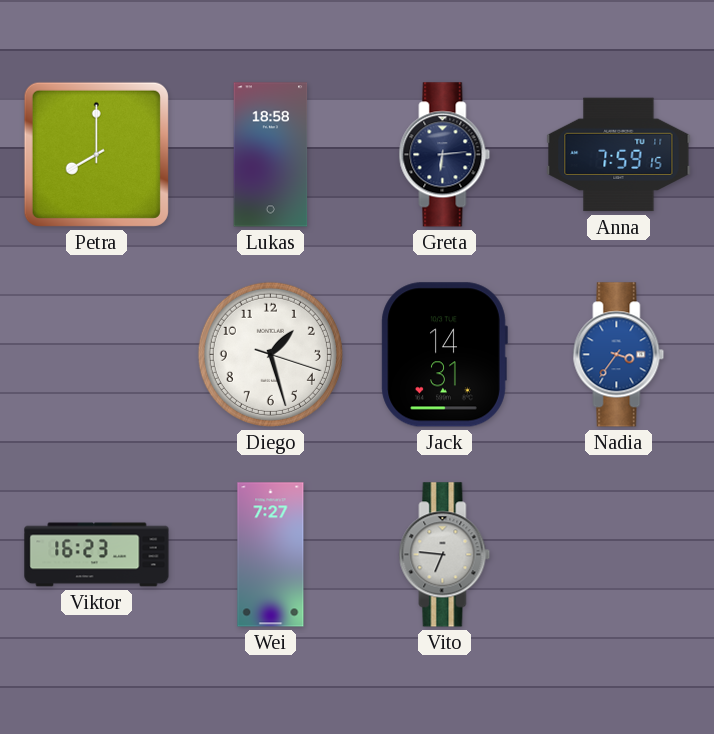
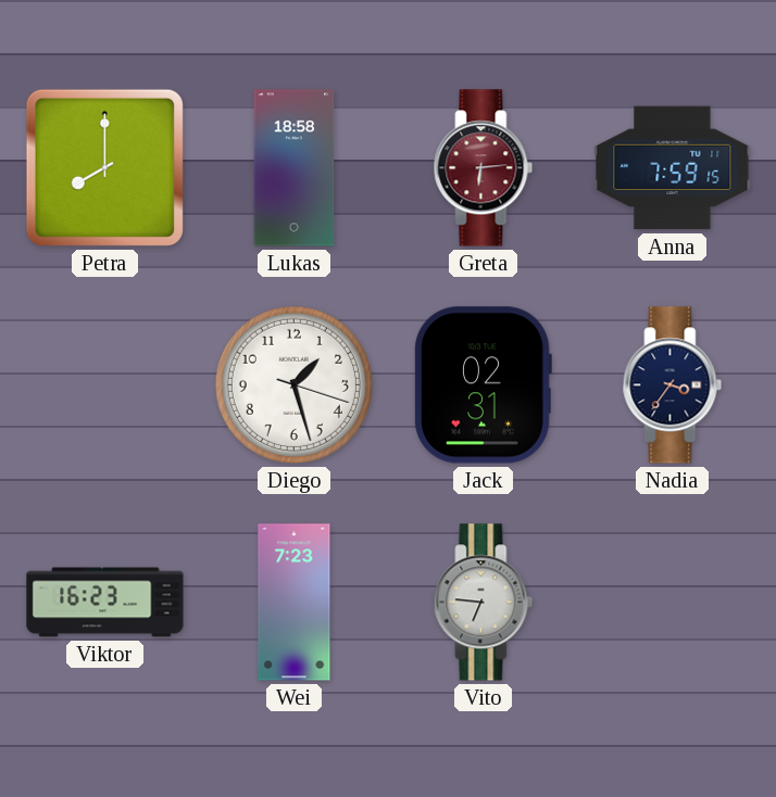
Greta dial: navy -> burgundy (484, 168)
Jack: 14:31 -> 02:31 (483, 385)
Nadia dial: blue -> navy (673, 385)
Wei: 7:27 -> 7:23 (295, 603)
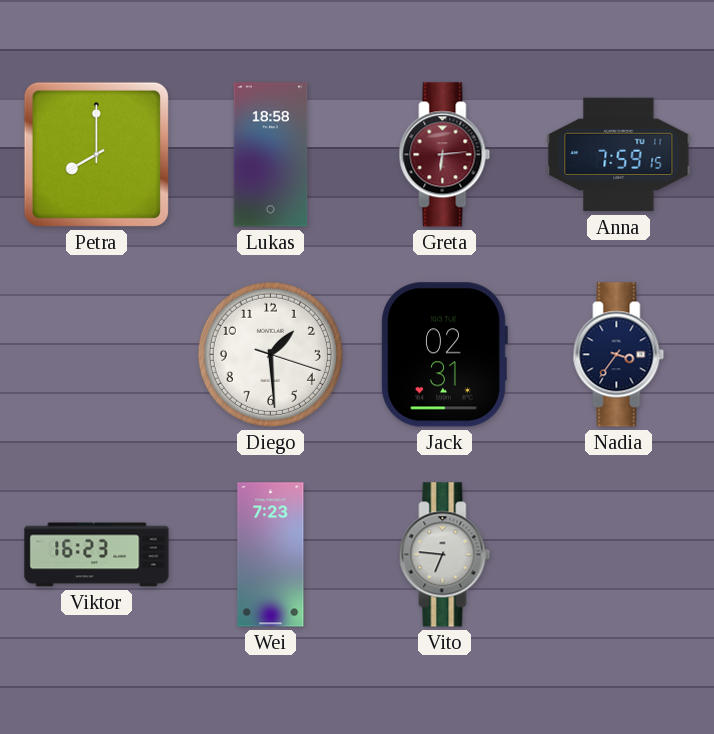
Diego: 1:27 -> 1:29 (270, 354)
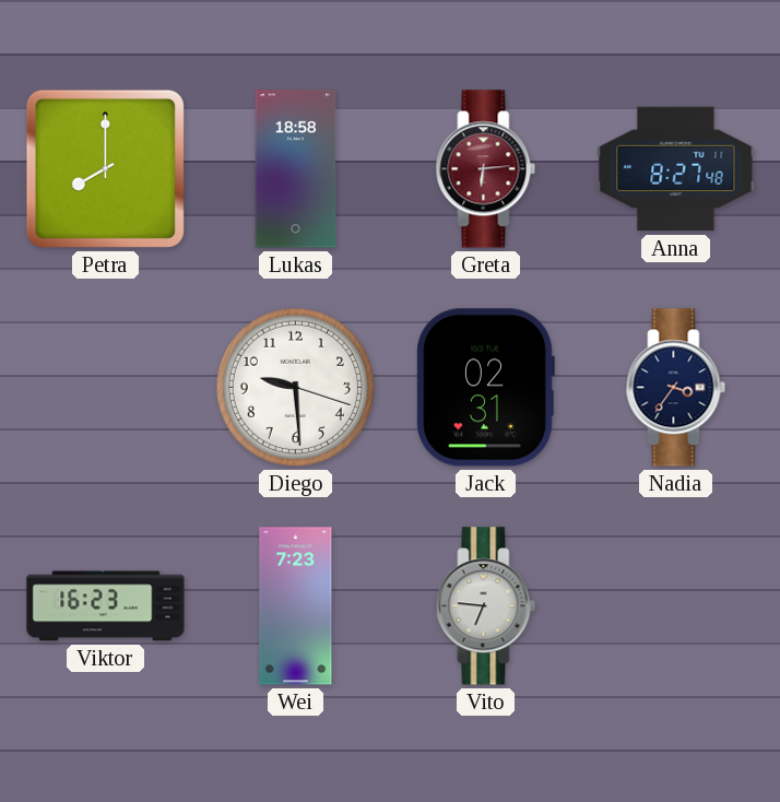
Anna: 7:59 -> 8:27 (676, 169)
Diego: 1:29 -> 9:29 (295, 387)
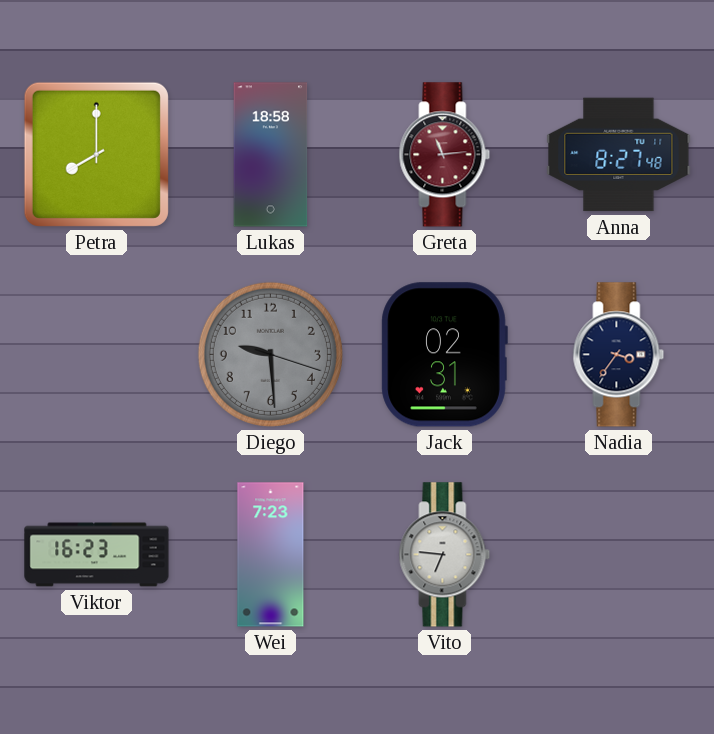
Greta: 6:14 -> 11:14 (445, 155)
Diego dial: white -> grey (270, 354)
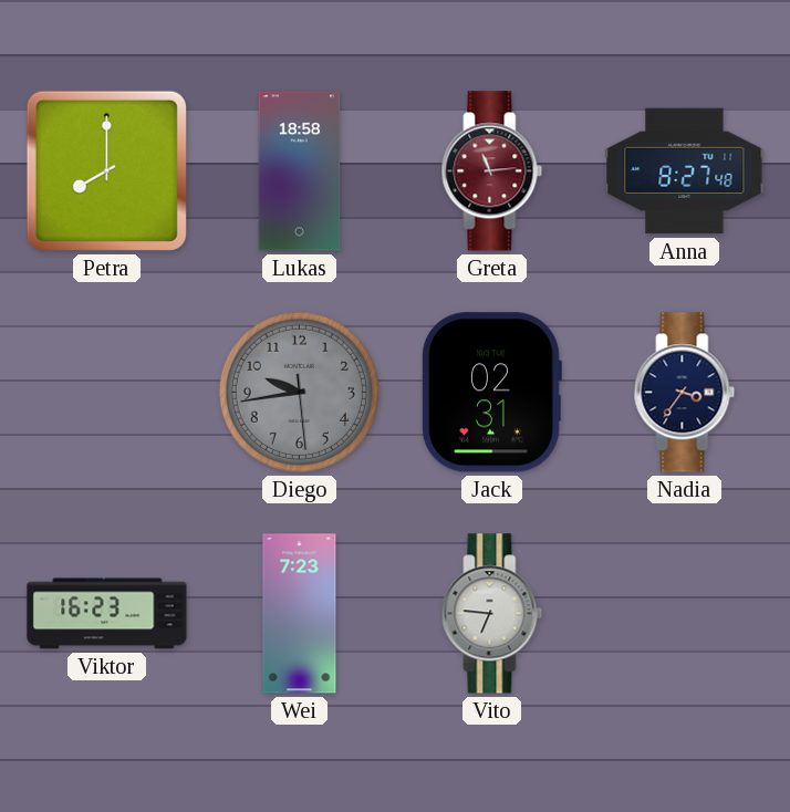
Diego: 9:29 -> 9:43 (299, 392)
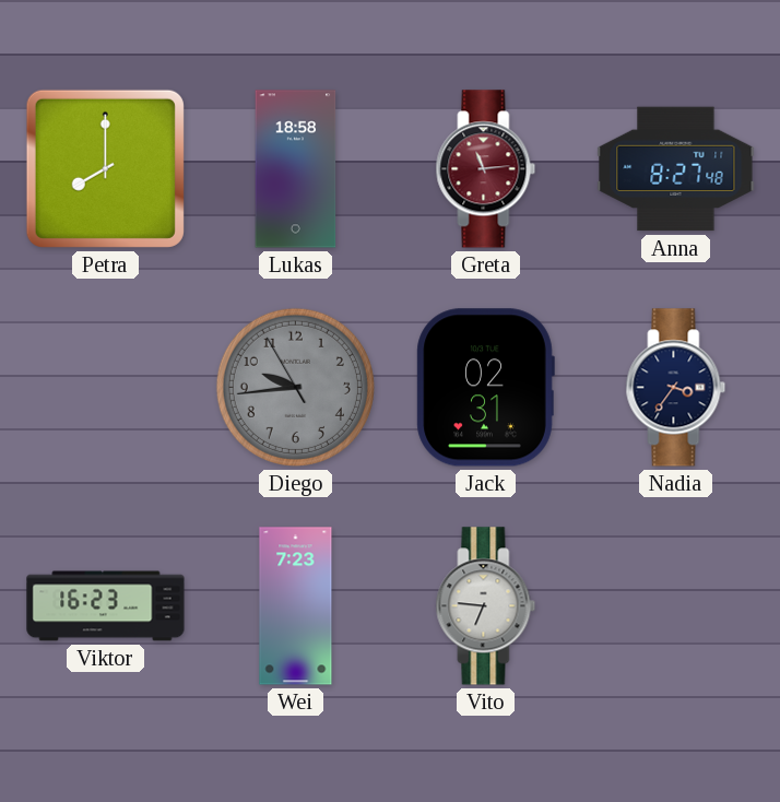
Diego: 9:43:29 -> 9:43:55 (295, 387)
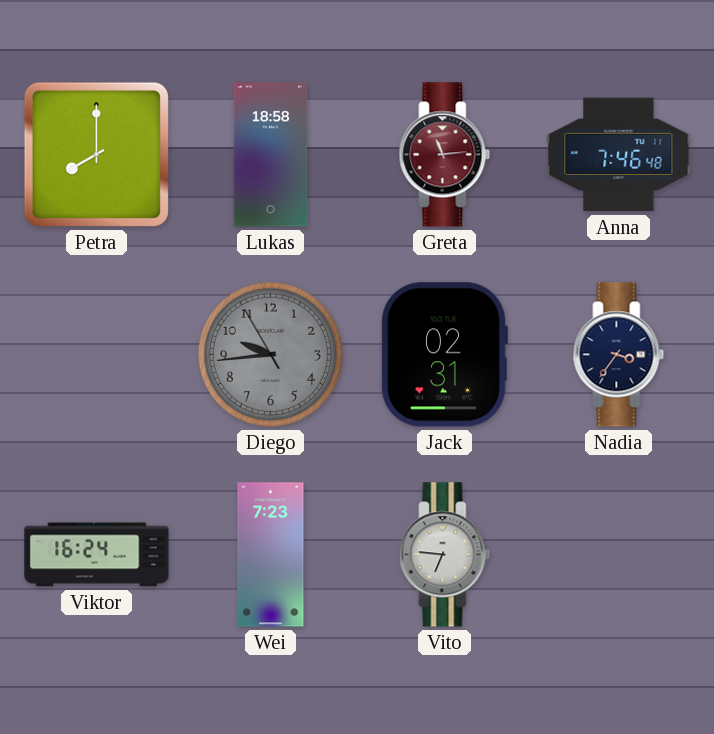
Anna: 8:27 -> 7:46 (619, 155)
Viktor: 16:23 -> 16:24 (97, 555)
